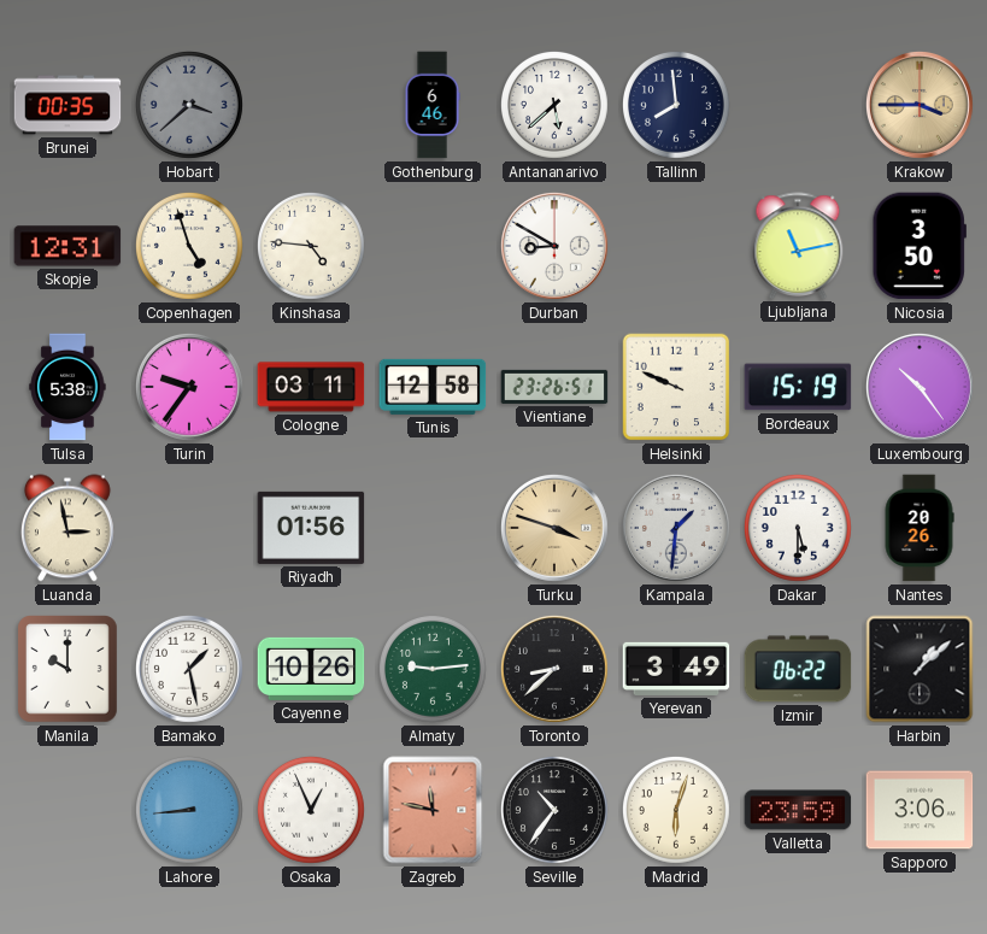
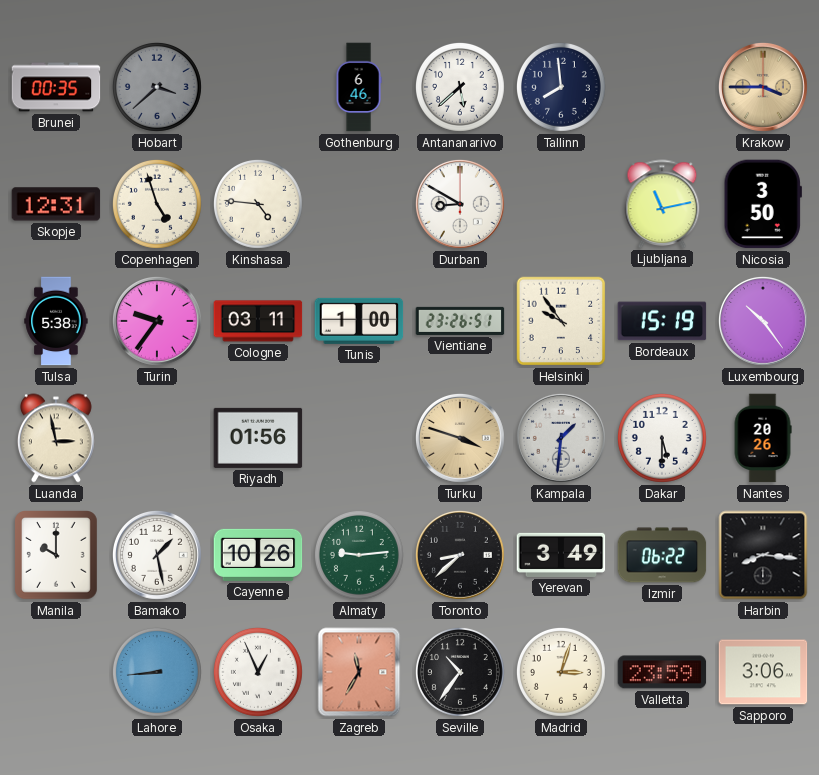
Tunis: 12:58 -> 1:00 (359, 321)
Helsinki: 9:49 -> 9:54 (561, 321)
Harbin: 1:08 -> 8:16 (763, 555)
Zagreb: 11:47 -> 11:35 (359, 672)
Madrid: 6:03 -> 3:03 (561, 672)
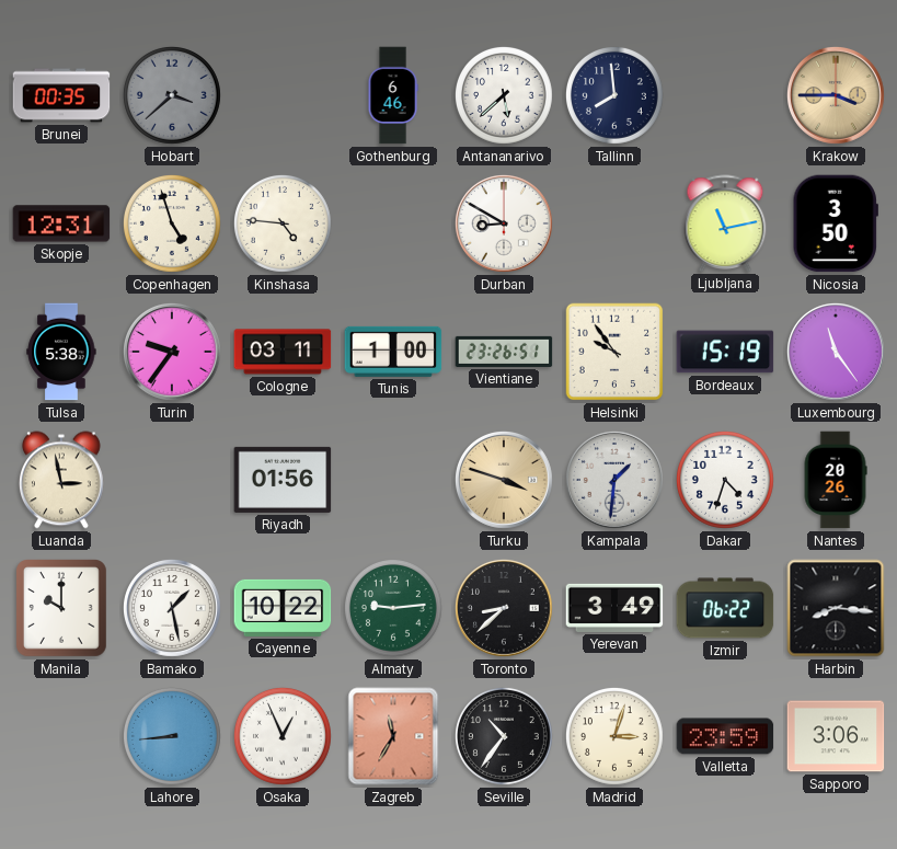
Luxembourg: 10:24 -> 11:24 (836, 352)
Dakar: 5:30 -> 4:33 (725, 480)
Cayenne: 10:26 -> 10:22 (283, 608)
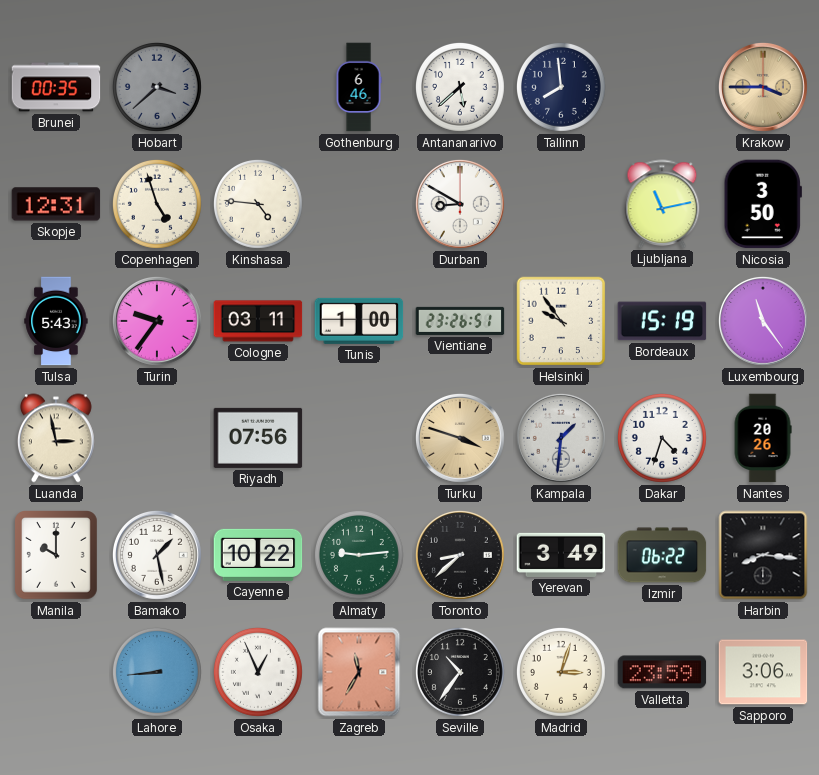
Tulsa: 5:38 -> 5:43 (56, 321)
Riyadh: 01:56 -> 07:56 (258, 438)
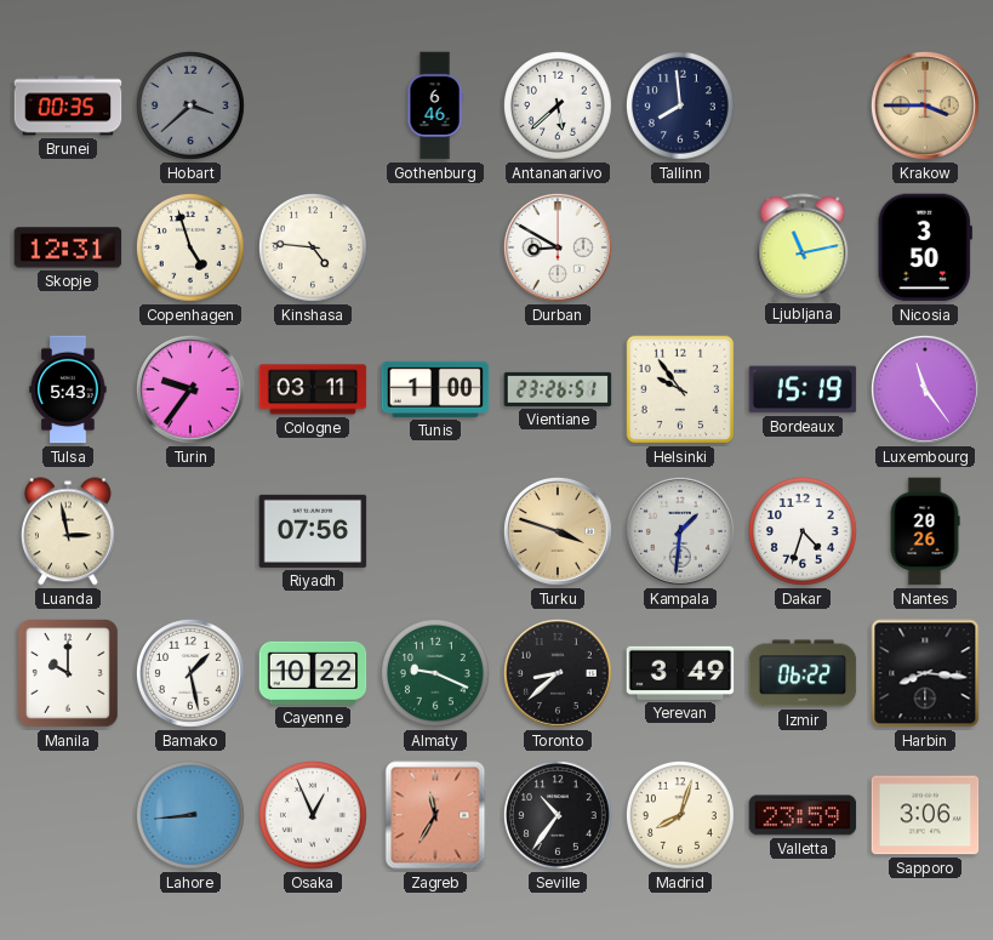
Almaty: 9:14 -> 9:19 (435, 673)
Madrid: 3:03 -> 8:03 (680, 815)
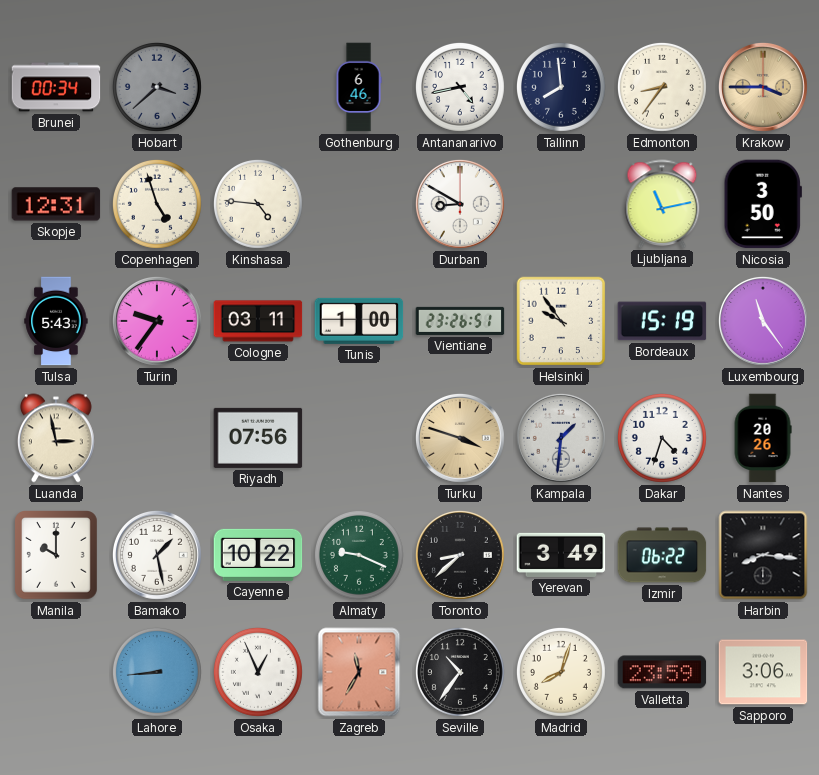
Brunei: 00:35 -> 00:34 (56, 87)
Antananarivo: 5:38 -> 4:43 (460, 87)
Edmonton: none -> 8:36 (662, 87)
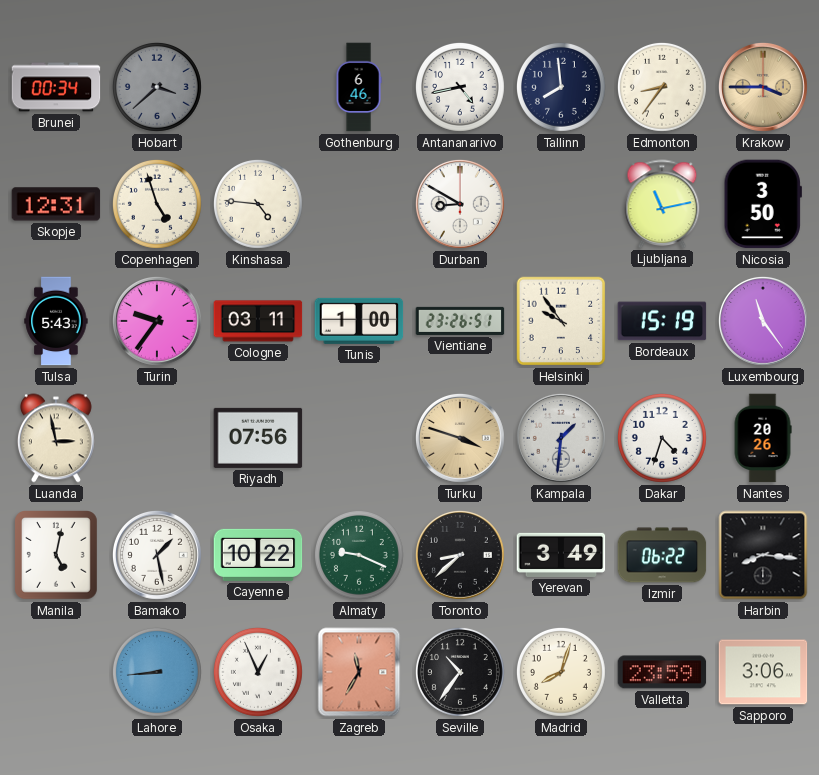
Manila: 10:00 -> 5:02 (57, 556)
